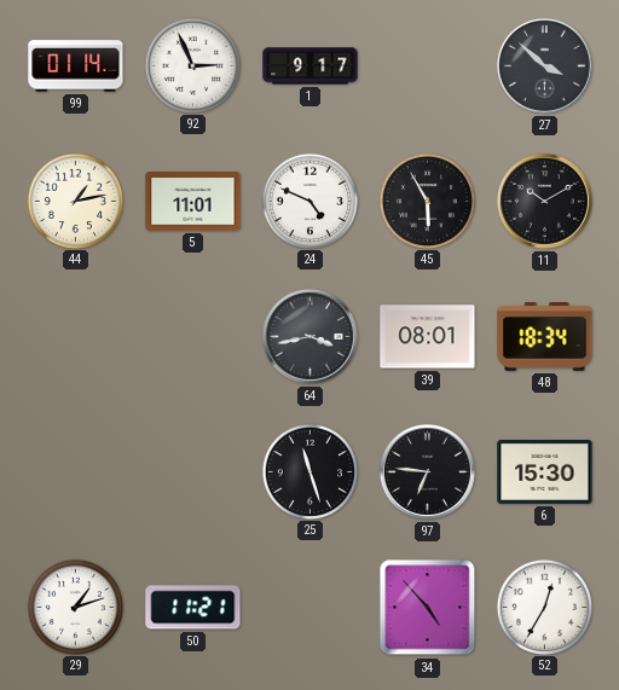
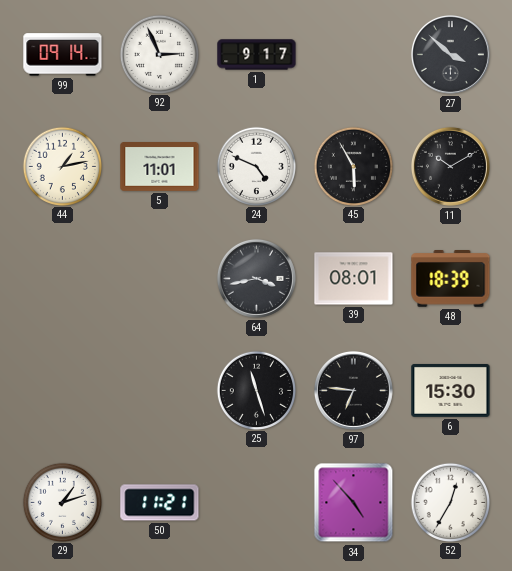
99: 01:14 -> 09:14 (63, 55)
48: 18:34 -> 18:39 (451, 279)
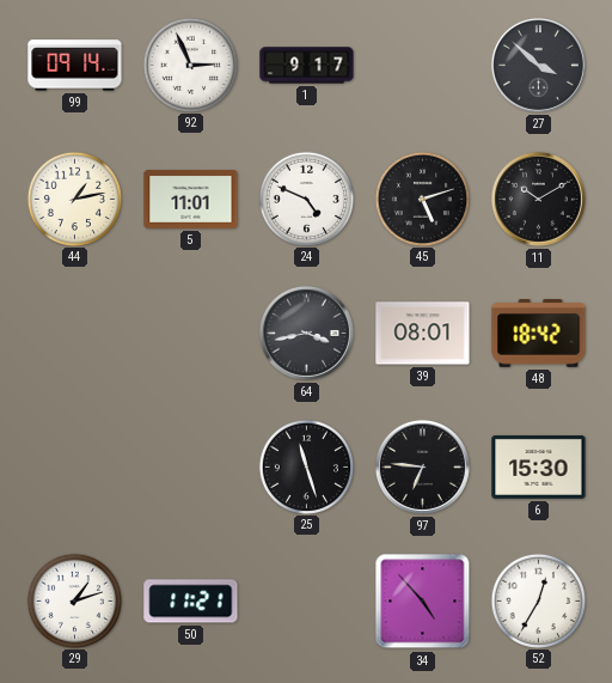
45: 5:55 -> 5:12 (422, 199)
48: 18:39 -> 18:42 (539, 334)
